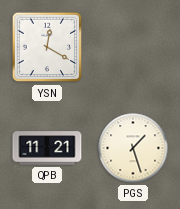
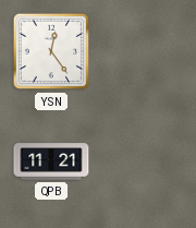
YSN: 12:20 -> 12:24 (51, 51)
PGS: 1:27 -> none (133, 148)
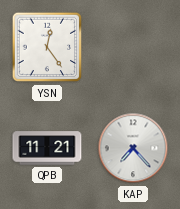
KAP: none -> 7:23 (133, 148)
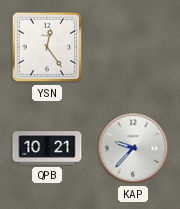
QPB: 11:21 -> 10:21 (47, 148)
KAP: 7:23 -> 9:37 (133, 148)
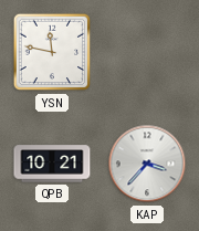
YSN: 12:24 -> 11:47 (52, 52)
KAP: 9:37 -> 3:37 (147, 164)
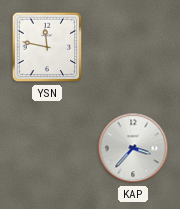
QPB: 10:21 -> none (52, 164)
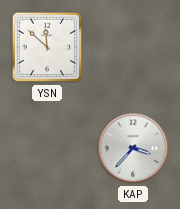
YSN: 11:47 -> 11:52 (47, 47)
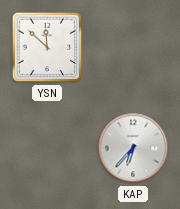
KAP: 3:37 -> 6:37 (133, 148)
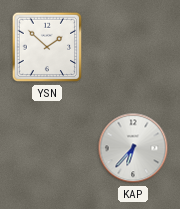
YSN: 11:52 -> 1:52 (47, 47)
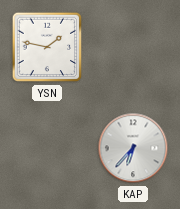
YSN: 1:52 -> 1:47 (47, 47)
